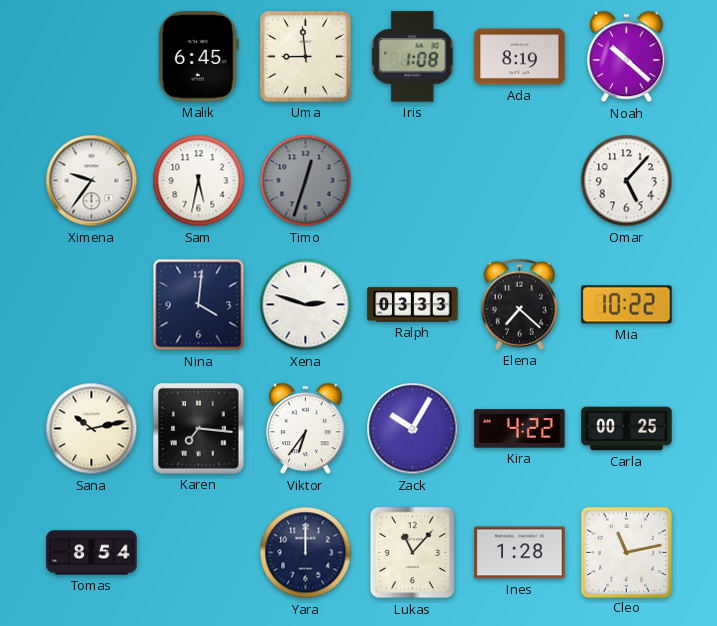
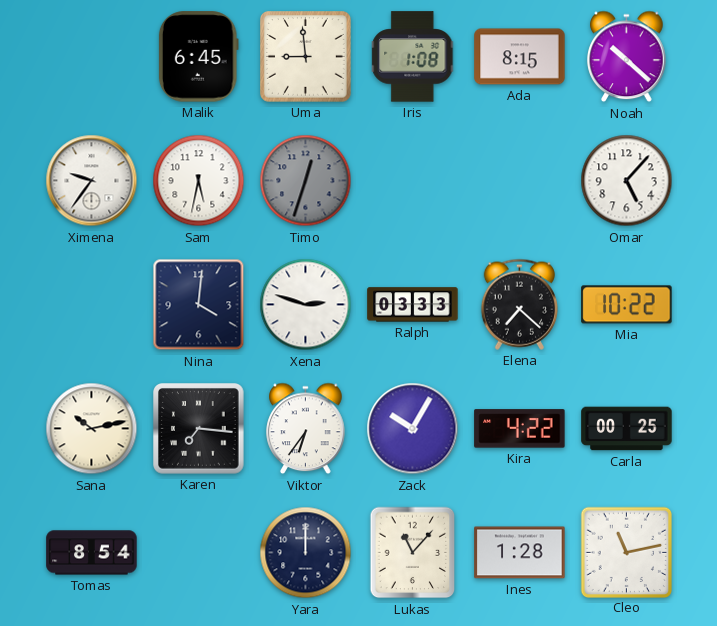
Ada: 8:19 -> 8:15 (520, 57)
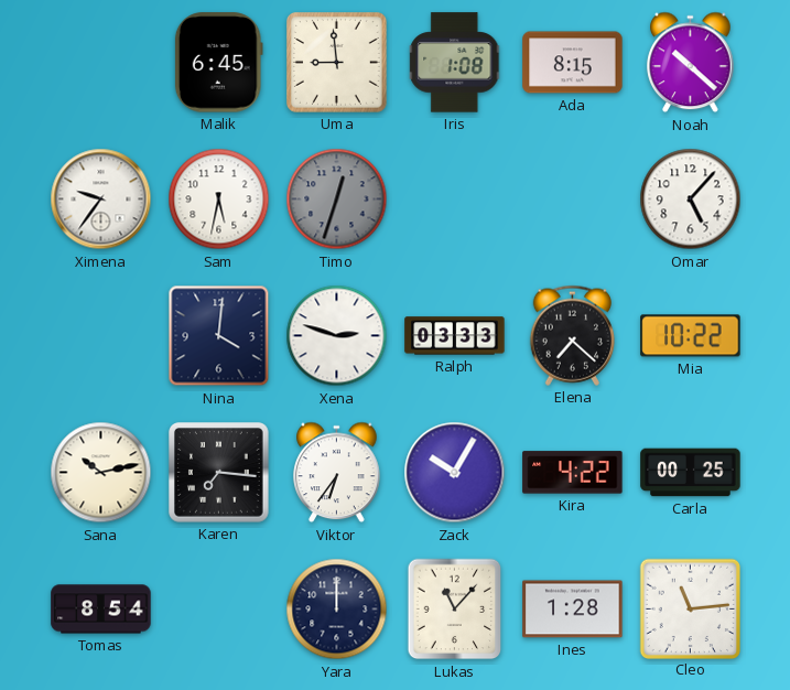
Cleo: 11:13 -> 11:14 (690, 608)
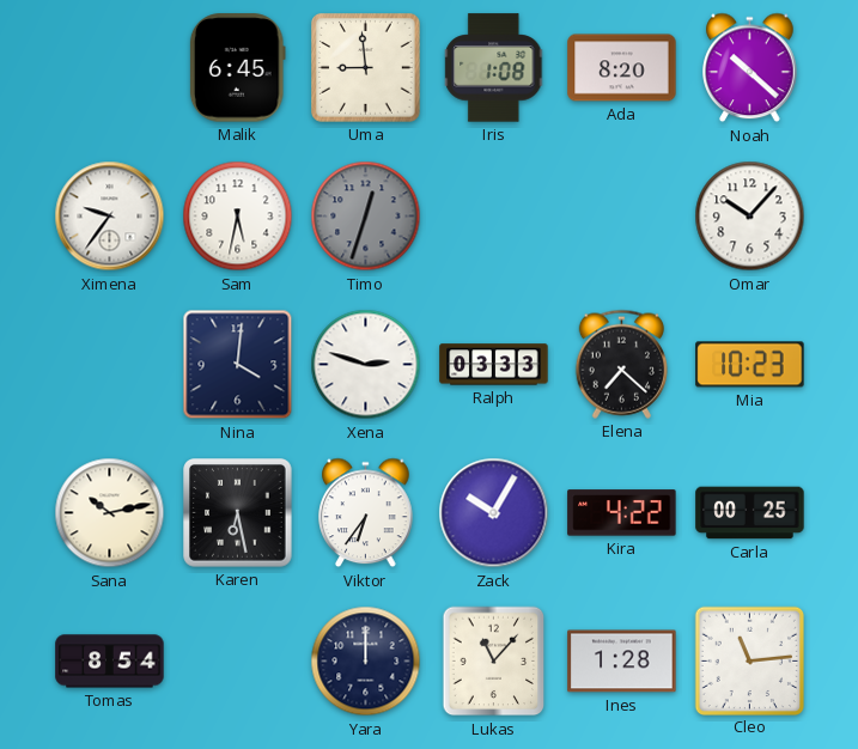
Ada: 8:15 -> 8:20 (622, 68)
Omar: 5:07 -> 10:07 (750, 217)
Mia: 10:22 -> 10:23 (750, 365)
Karen: 7:16 -> 6:28 (238, 513)
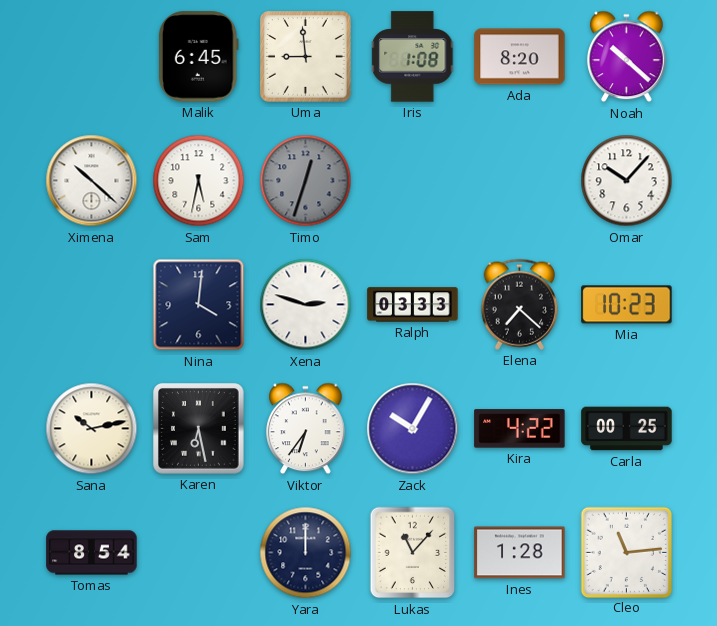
Ximena: 9:36 -> 10:22 (92, 181)
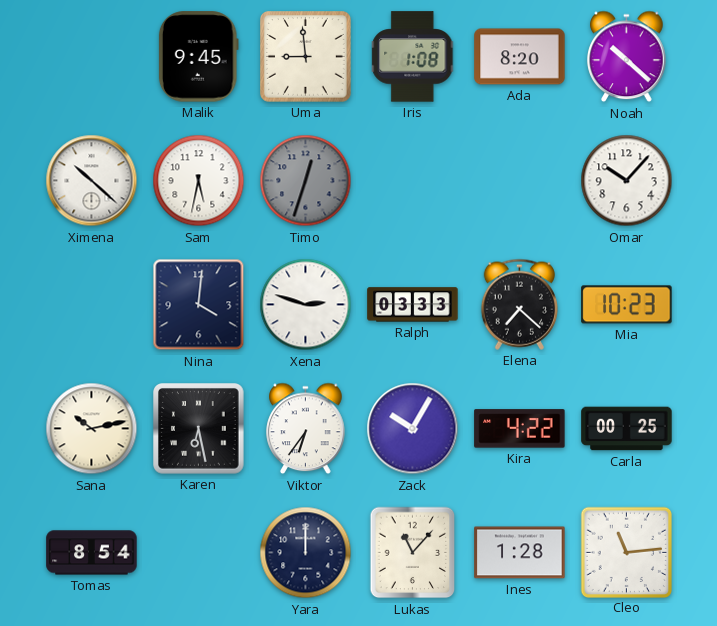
Malik: 6:45 -> 9:45 (198, 57)
